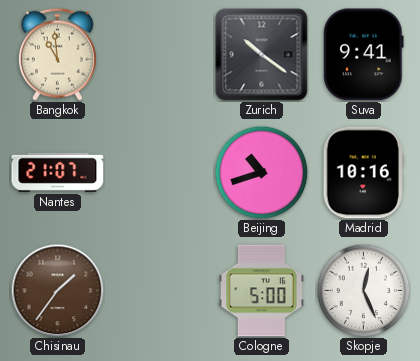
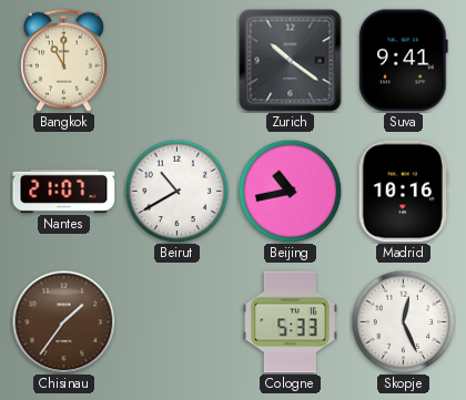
Bangkok: 10:59 -> 11:00 (63, 60)
Beirut: none -> 10:40 (176, 191)
Beijing: 10:42 -> 10:43 (290, 191)
Cologne: 5:00 -> 5:33 (290, 322)
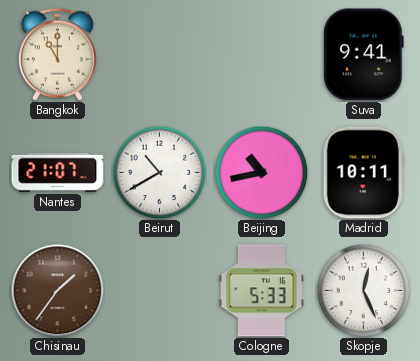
Zurich: 10:21 -> none (291, 61)
Madrid: 10:16 -> 10:11 (363, 173)
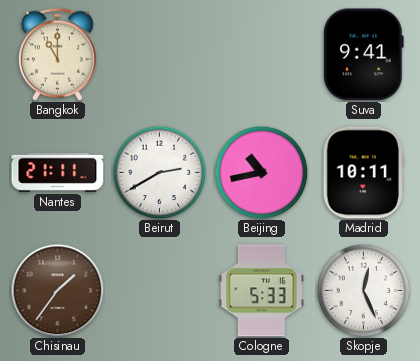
Nantes: 21:07 -> 21:11 (58, 172)
Beirut: 10:40 -> 2:40 (159, 172)
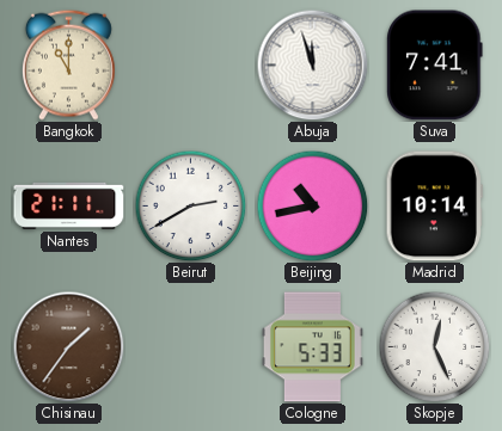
Abuja: none -> 11:57 (312, 64)
Suva: 9:41 -> 7:41 (435, 66)
Madrid: 10:11 -> 10:14 (434, 207)
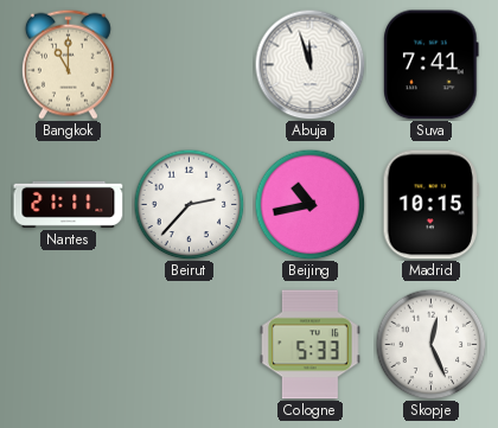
Beirut: 2:40 -> 2:37 (189, 204)
Madrid: 10:14 -> 10:15 (430, 205)
Chisinau: 1:36 -> none (68, 346)
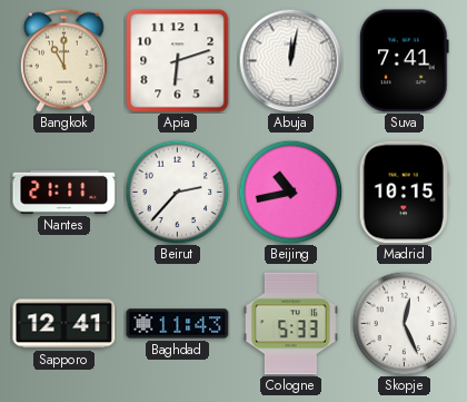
Apia: none -> 6:12 (178, 61)
Abuja: 11:57 -> 12:02 (290, 60)
Sapporo: none -> 12:41 (64, 324)
Baghdad: none -> 11:43 (178, 324)
